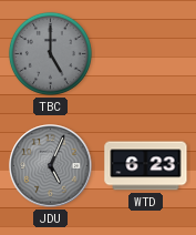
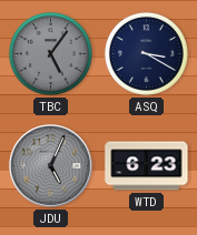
TBC: 5:00 -> 5:06 (50, 53)
ASQ: none -> 3:20 (146, 53)
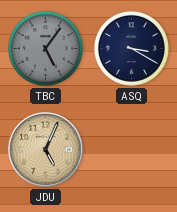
JDU dial: grey -> champagne (46, 150)
WTD: 6:23 -> none (147, 166)
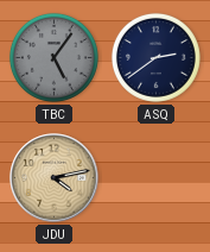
ASQ: 3:20 -> 2:39 (155, 57)
JDU: 5:04 -> 4:13 (55, 178)
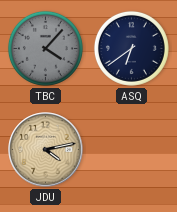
TBC: 5:06 -> 4:07 (45, 48)
ASQ: 2:39 -> 6:39 (131, 48)
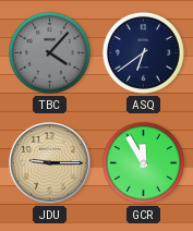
JDU: 4:13 -> 9:15 (50, 163)
GCR: none -> 11:55 (143, 162)
